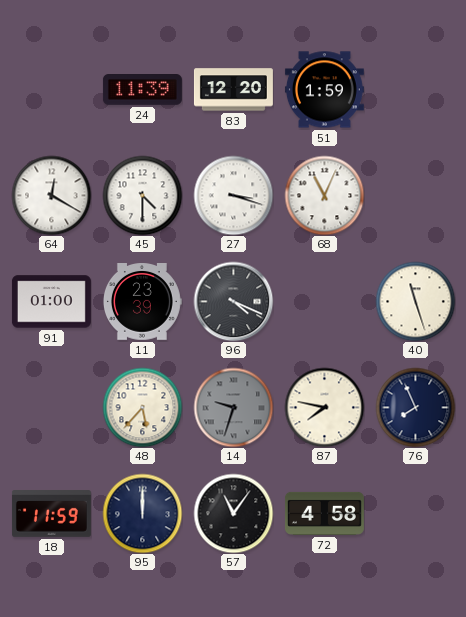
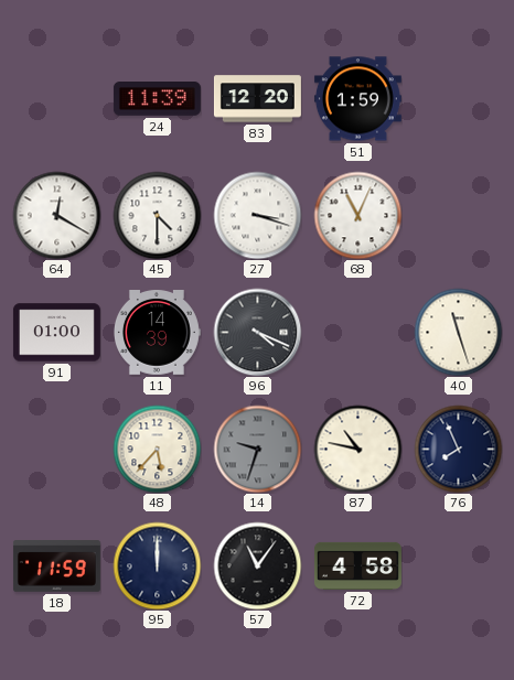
11: 23:39 -> 14:39 (157, 333)
87: 7:47 -> 10:47 (357, 449)
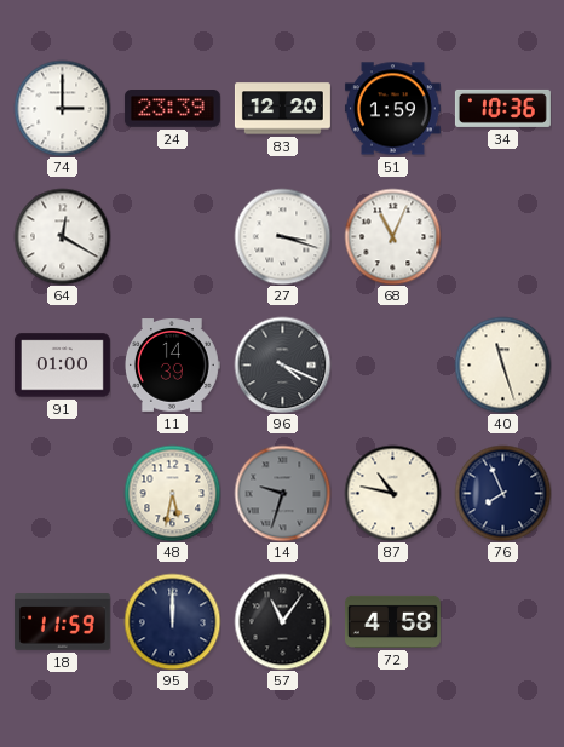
74: none -> 3:00 (62, 108)
24: 11:39 -> 23:39 (172, 109)
34: none -> 10:36 (502, 108)
45: 4:30 -> none (157, 215)
48: 5:37 -> 5:32 (172, 493)
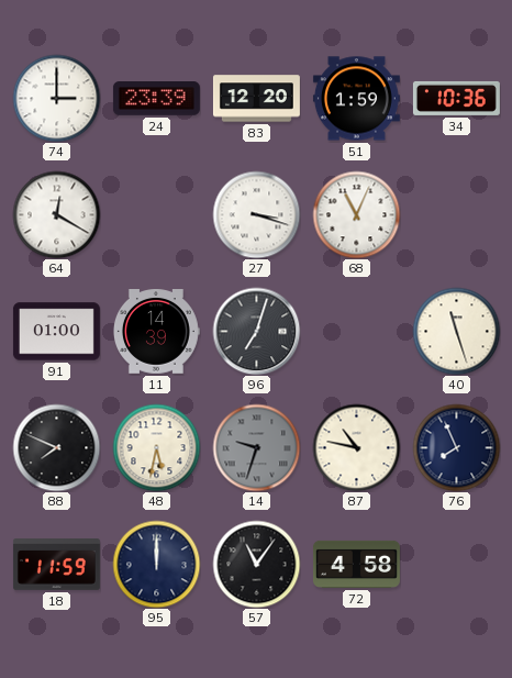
96: 4:19 -> 7:03 (256, 331)
88: none -> 7:49 (56, 447)
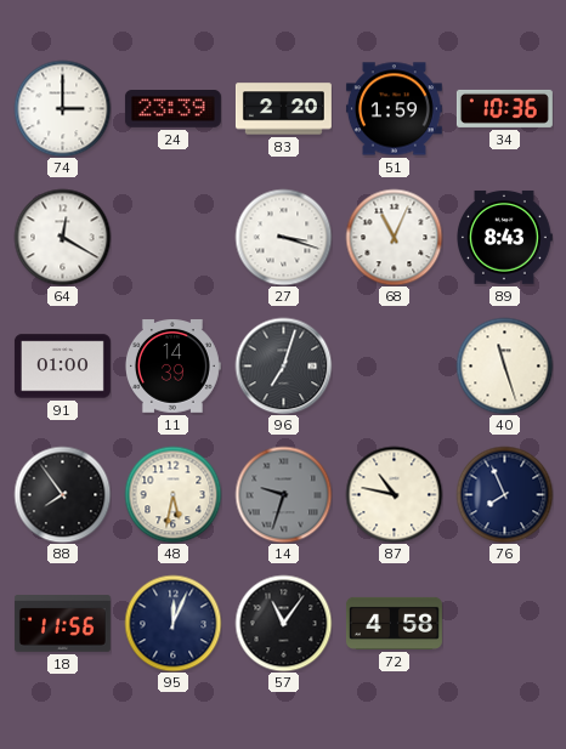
83: 12:20 -> 2:20 (283, 109)
89: none -> 8:43 (505, 238)
88: 7:49 -> 7:54 (62, 494)
18: 11:59 -> 11:56 (62, 624)
95: 12:00 -> 12:04 (172, 623)
